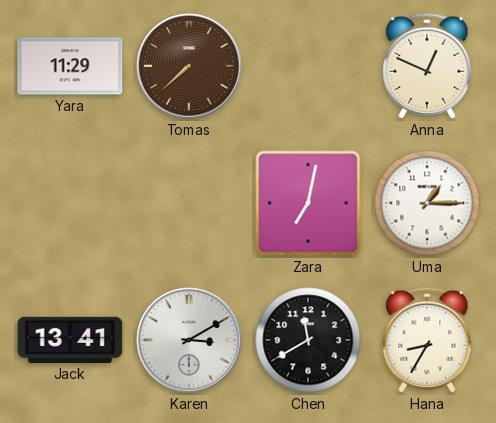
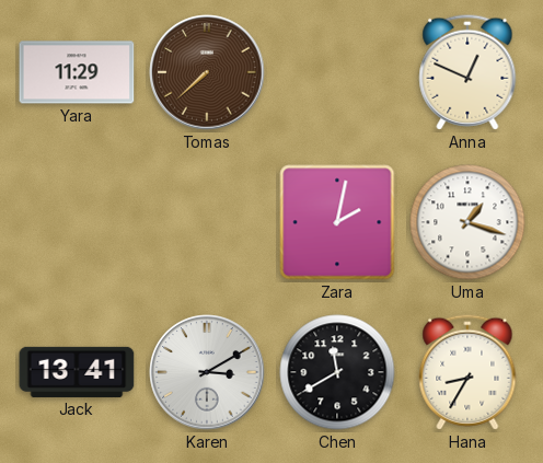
Zara: 7:02 -> 2:02 (337, 222)
Uma: 1:15 -> 1:18 (467, 222)
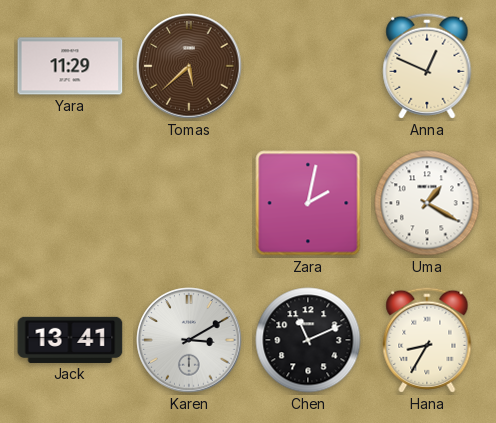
Tomas: 7:38 -> 5:38 (189, 66)
Uma: 1:18 -> 1:20 (427, 203)
Chen: 11:40 -> 11:11 (308, 340)
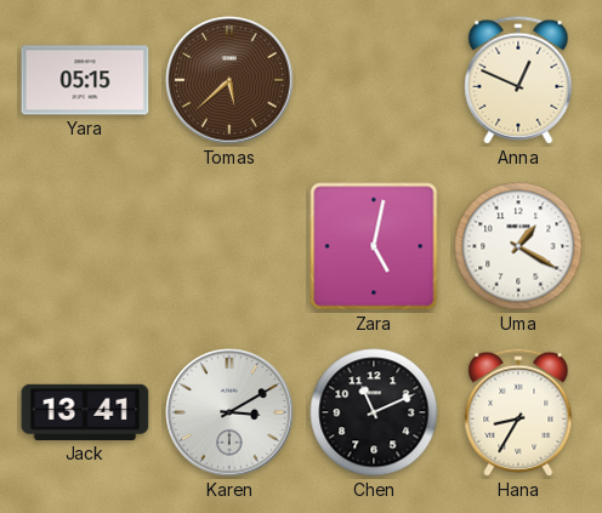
Yara: 11:29 -> 05:15 (85, 80)
Zara: 2:02 -> 5:02 (374, 246)
